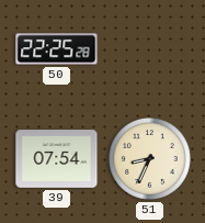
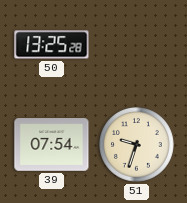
50: 22:25 -> 13:25 (52, 45)
51: 8:34 -> 9:33 (136, 144)
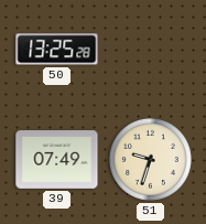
39: 07:54 -> 07:49 (57, 160)
